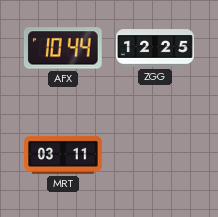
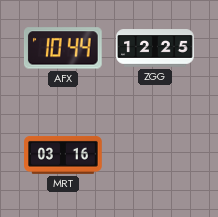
MRT: 03:11 -> 03:16 (63, 155)
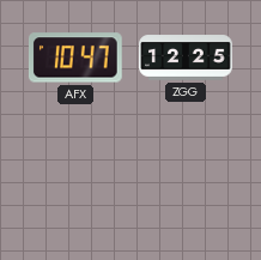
AFX: 10:44 -> 10:47 (75, 58)
MRT: 03:16 -> none (63, 155)
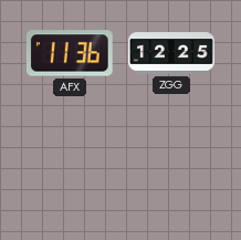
AFX: 10:47 -> 11:36 (70, 53)
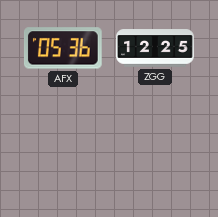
AFX: 11:36 -> 05:36 (63, 48)
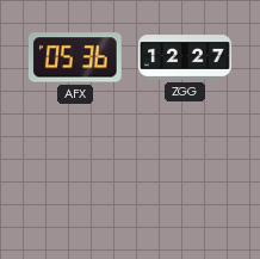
ZGG: 12:25 -> 12:27 (185, 57)
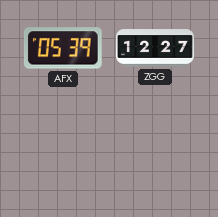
AFX: 05:36 -> 05:39 (63, 48)
